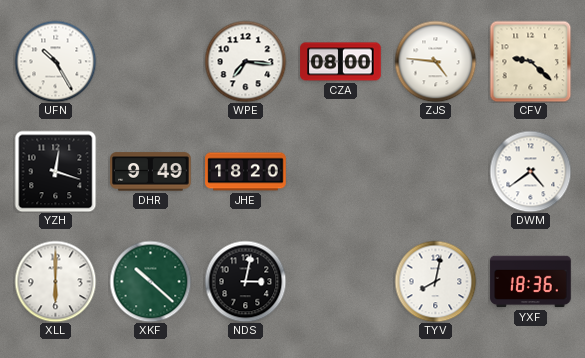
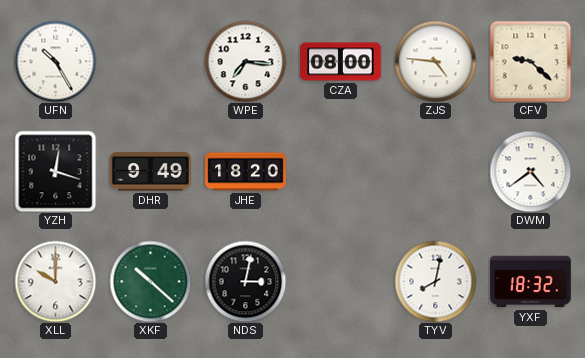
XLL: 6:00 -> 10:00 (55, 281)
YXF: 18:36 -> 18:32 (531, 282)
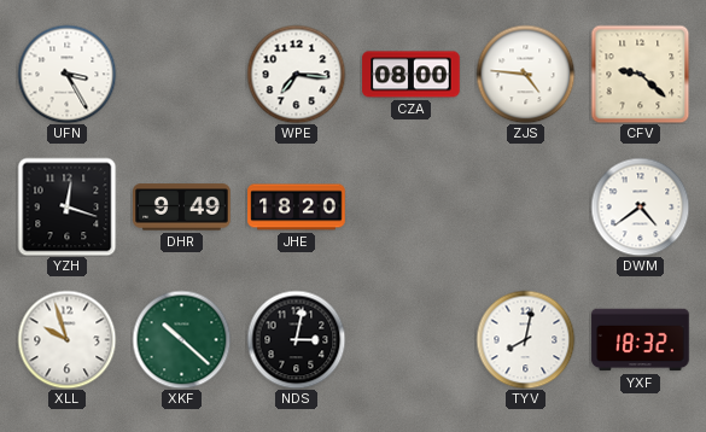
UFN: 10:25 -> 3:25 (66, 74)
XLL: 10:00 -> 9:57 (66, 339)
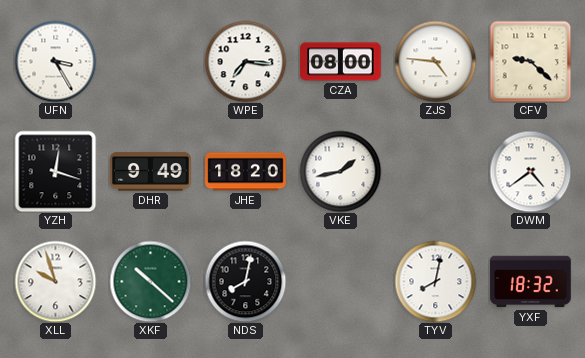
VKE: none -> 1:43 (340, 171)
NDS: 3:02 -> 8:02 (245, 281)
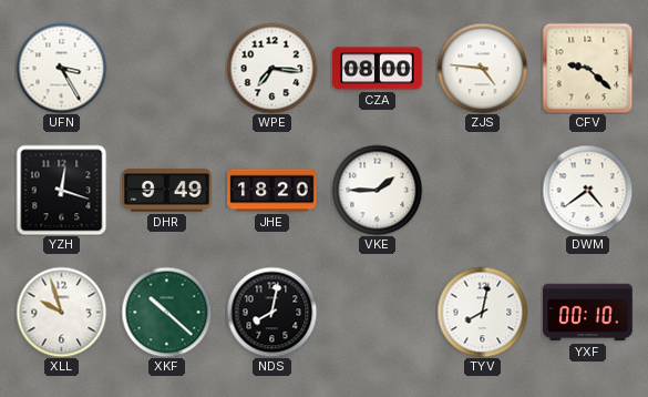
VKE: 1:43 -> 1:45 (377, 190)
YXF: 18:32 -> 00:10 (588, 313)
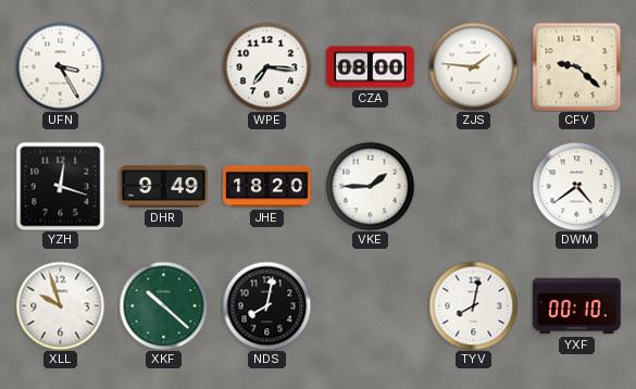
ZJS: 4:46 -> 1:46 (473, 66)
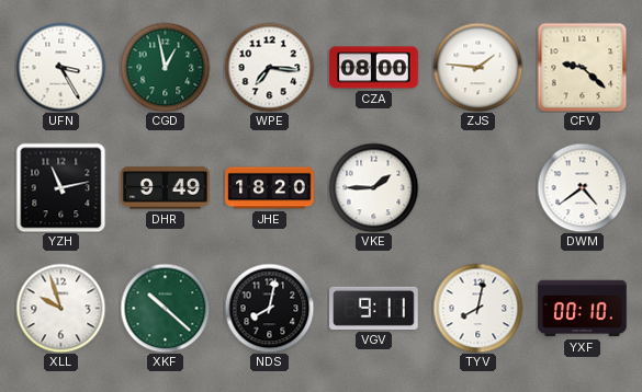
CGD: none -> 12:58 (165, 67)
YZH: 12:18 -> 11:13 (60, 187)
VGV: none -> 9:11 (374, 308)
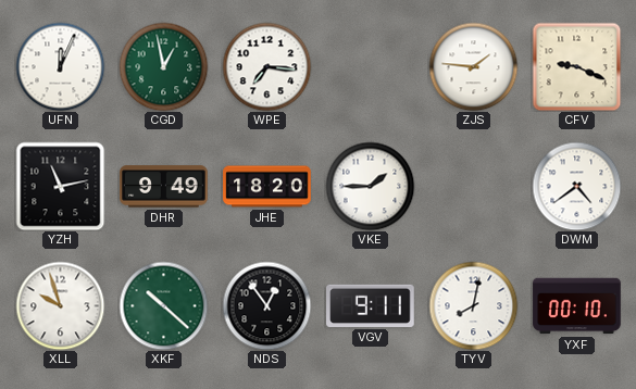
UFN: 3:25 -> 12:04 (60, 66)
CZA: 08:00 -> none (374, 68)
CFV: 9:22 -> 9:19 (576, 66)
NDS: 8:02 -> 12:54 (266, 305)
